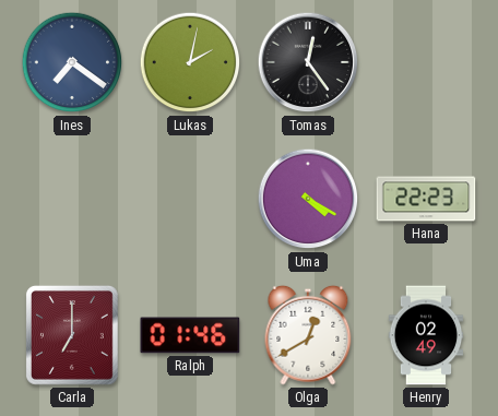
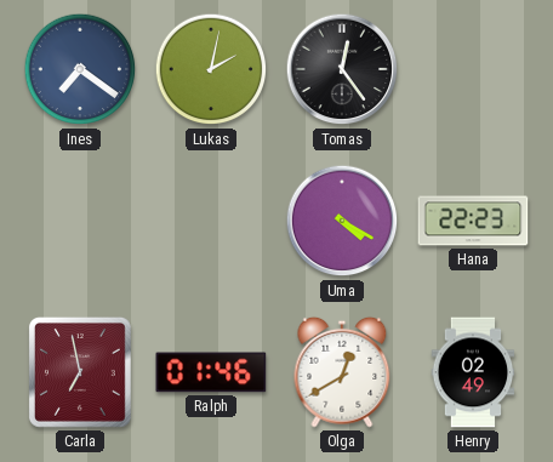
Carla: 7:00 -> 6:58 (80, 373)
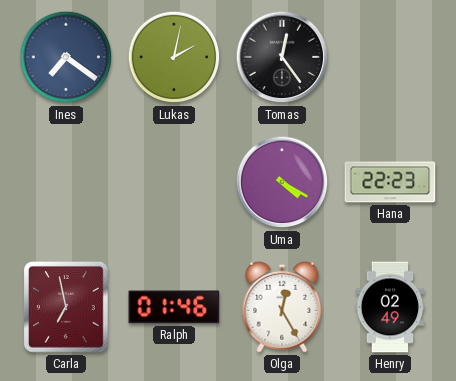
Olga: 12:40 -> 12:25 (282, 307)
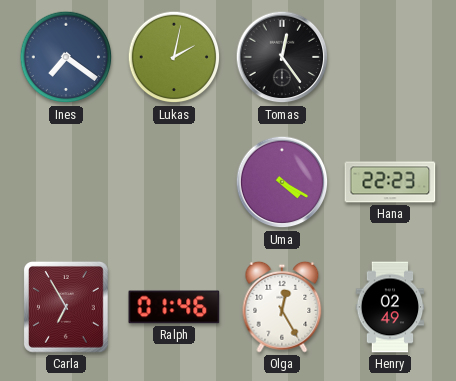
Carla: 6:58 -> 6:55 (66, 308)
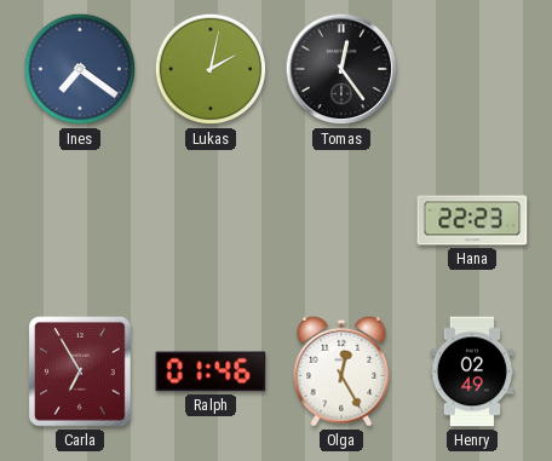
Uma: 4:20 -> none (282, 182)
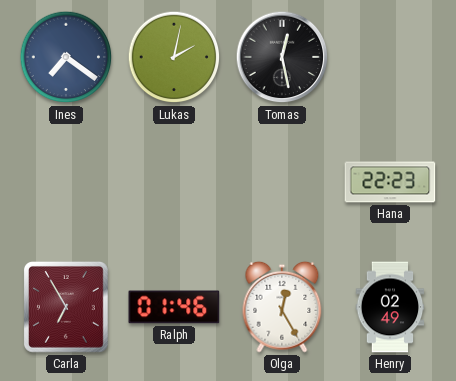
Tomas: 12:24 -> 12:28 (282, 57)
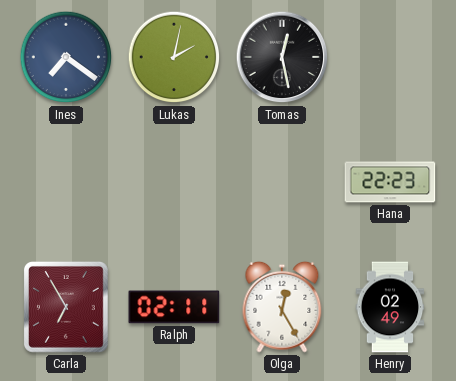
Ralph: 01:46 -> 02:11 (174, 307)
